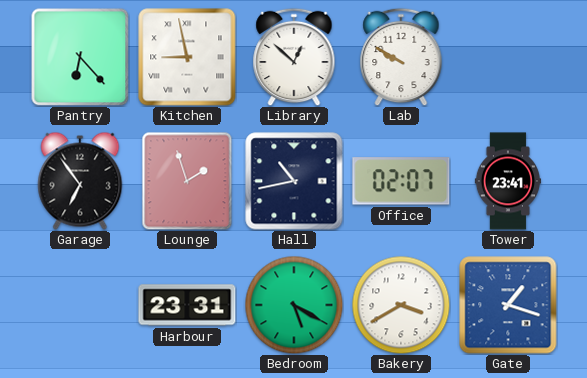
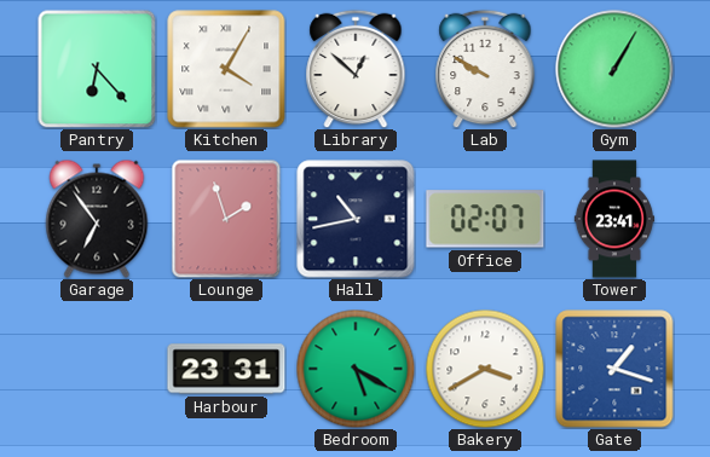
Kitchen: 8:58 -> 4:05 (226, 69)
Gym: none -> 1:05 (614, 69)
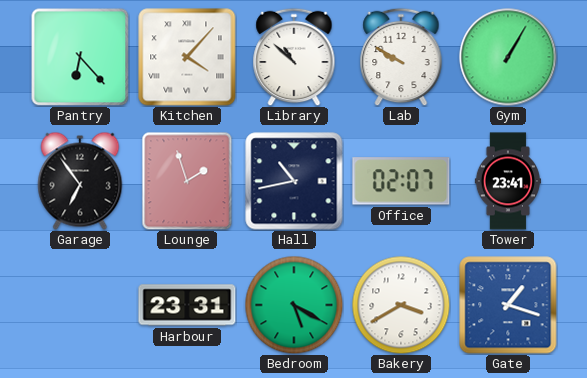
Kitchen: 4:05 -> 4:07 (187, 57)
Library: 12:52 -> 10:52 (294, 57)
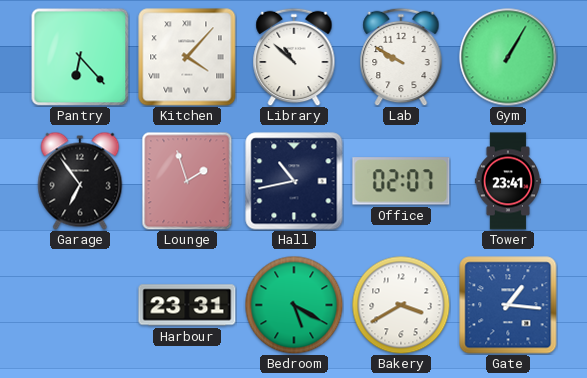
Gate: 1:18 -> 1:16 (508, 305)
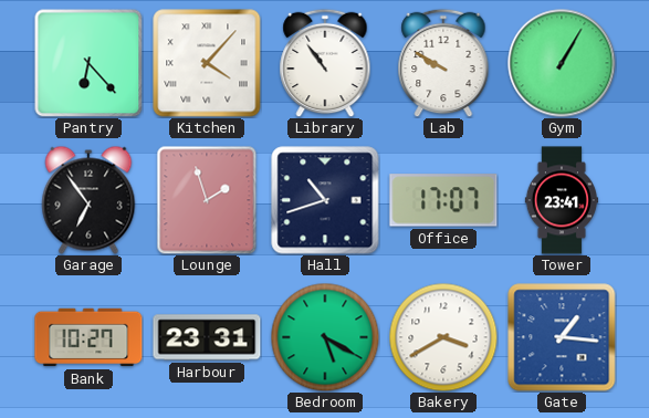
Library: 10:52 -> 10:54 (325, 63)
Hall: 10:43 -> 10:42 (325, 200)
Office: 02:07 -> 17:07 (443, 200)
Bank: none -> 10:27 (88, 337)
